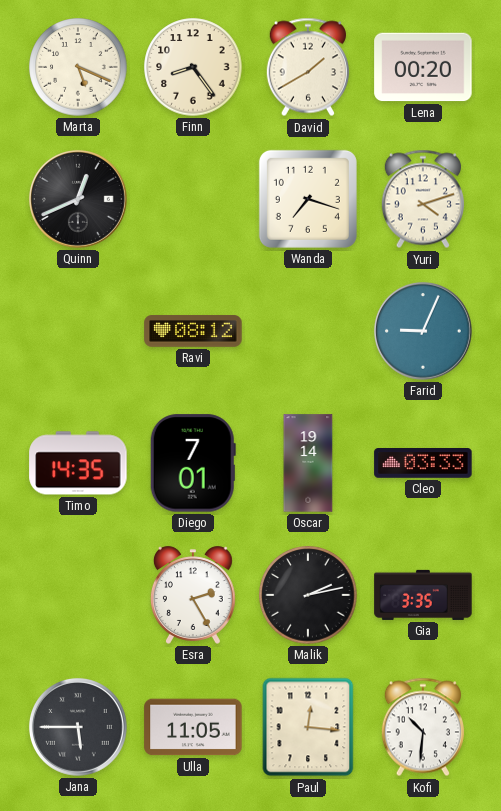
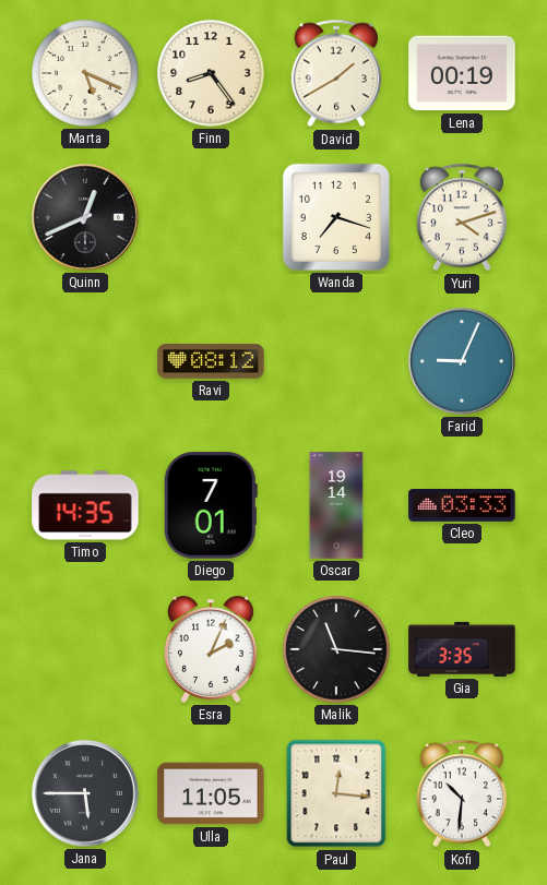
Lena: 00:20 -> 00:19 (462, 73)
Esra: 2:25 -> 2:04 (211, 649)
Malik: 2:13 -> 11:16 (336, 649)
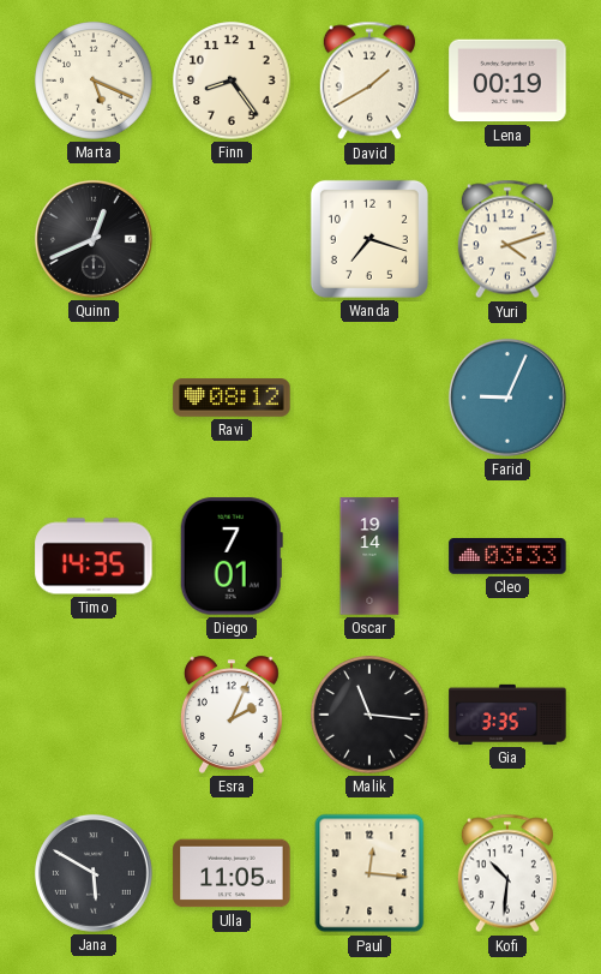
Jana: 5:45 -> 5:50 (94, 873)
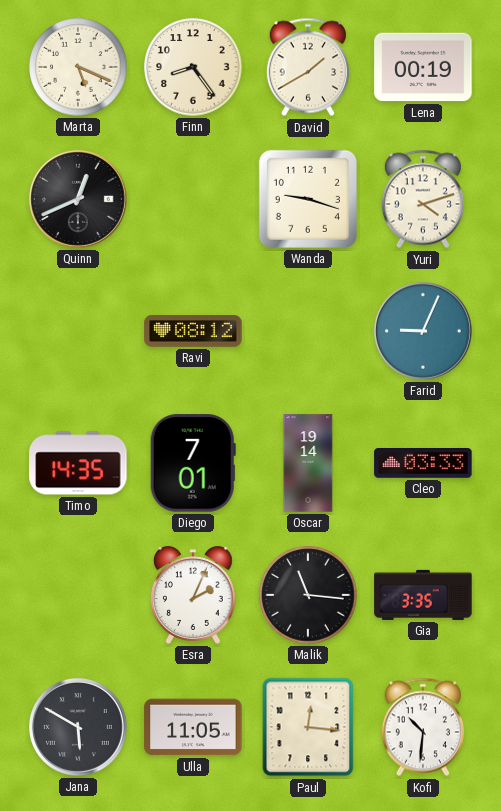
Wanda: 7:18 -> 9:18 (308, 199)
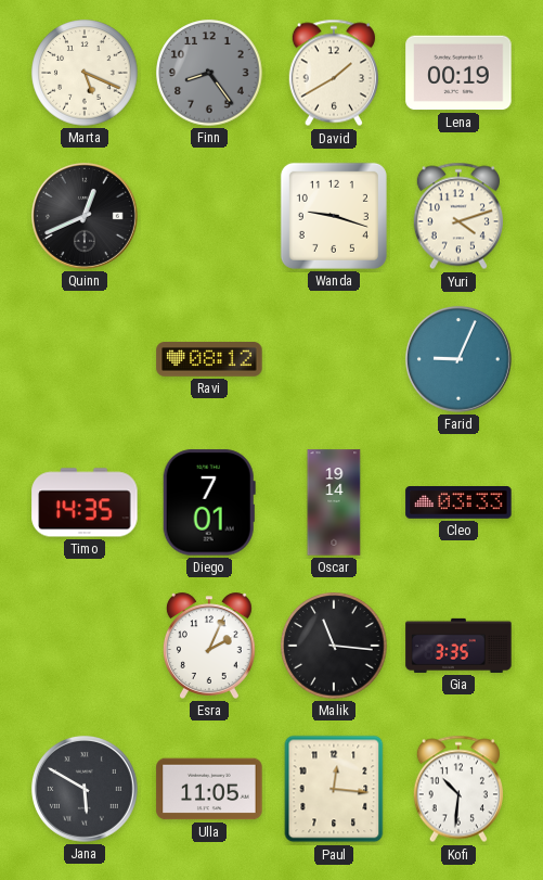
Finn dial: cream -> grey (209, 73)
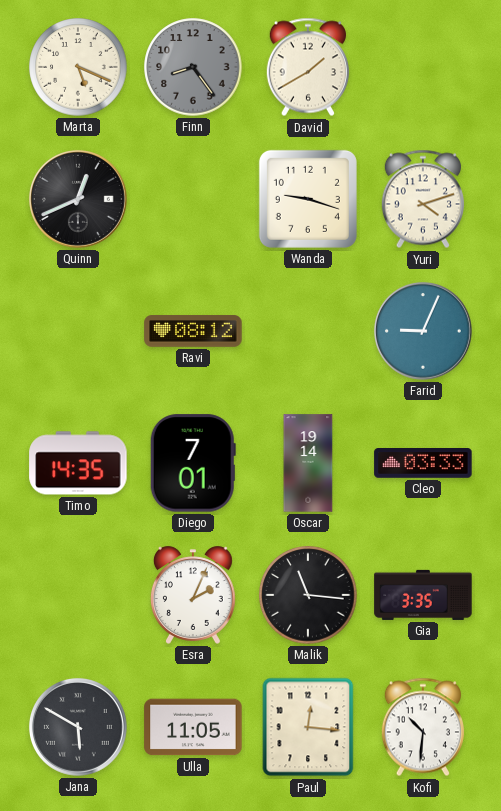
Lena: 00:19 -> none (458, 73)
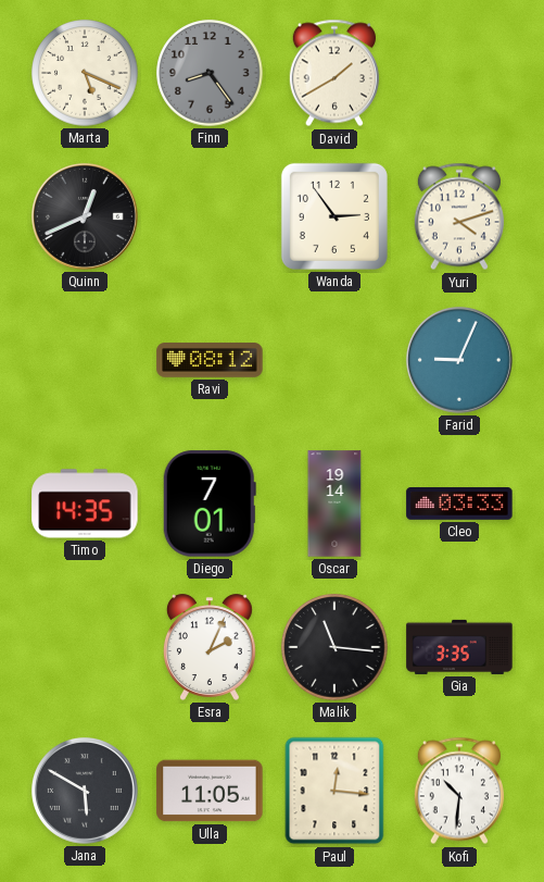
Wanda: 9:18 -> 2:54 (334, 216)
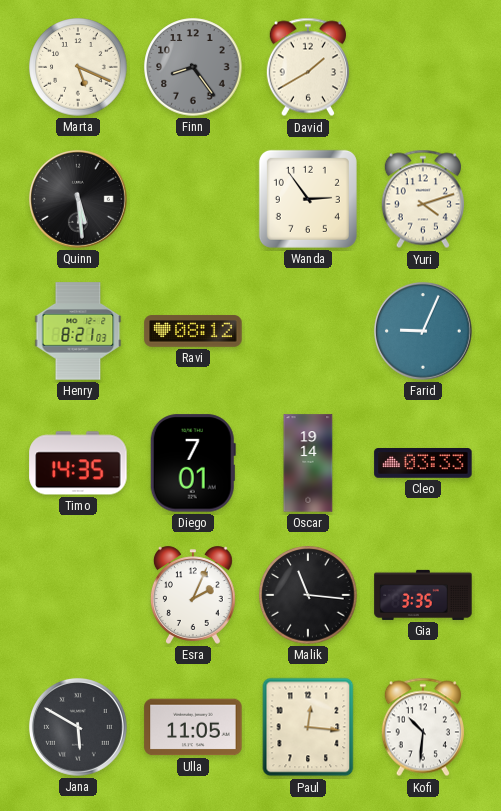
Quinn: 12:41 -> 5:29 (78, 199)
Henry: none -> 8:21 (78, 331)
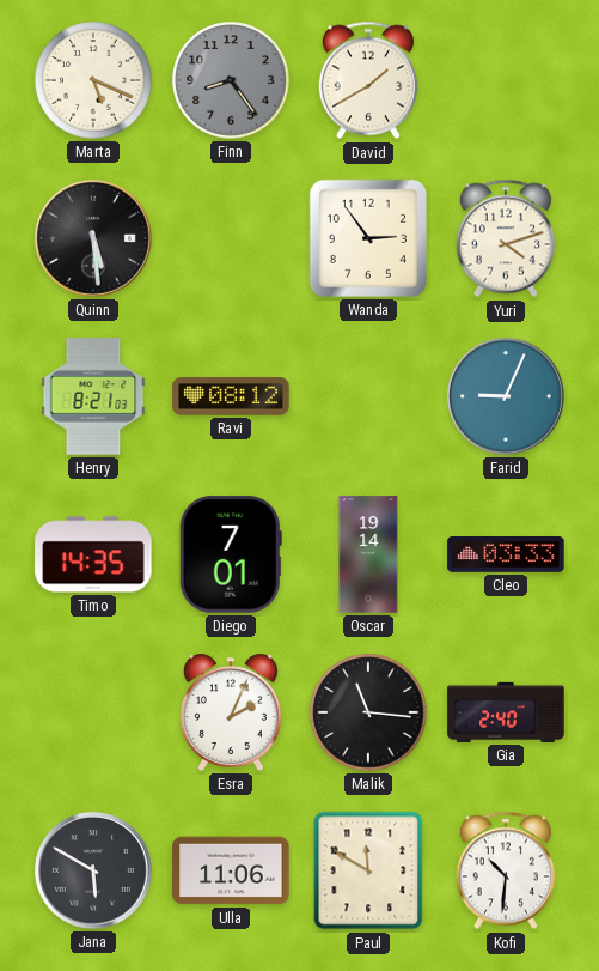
Gia: 3:35 -> 2:40 (506, 712)
Ulla: 11:05 -> 11:06 (231, 870)
Paul: 12:16 -> 11:50 (368, 870)
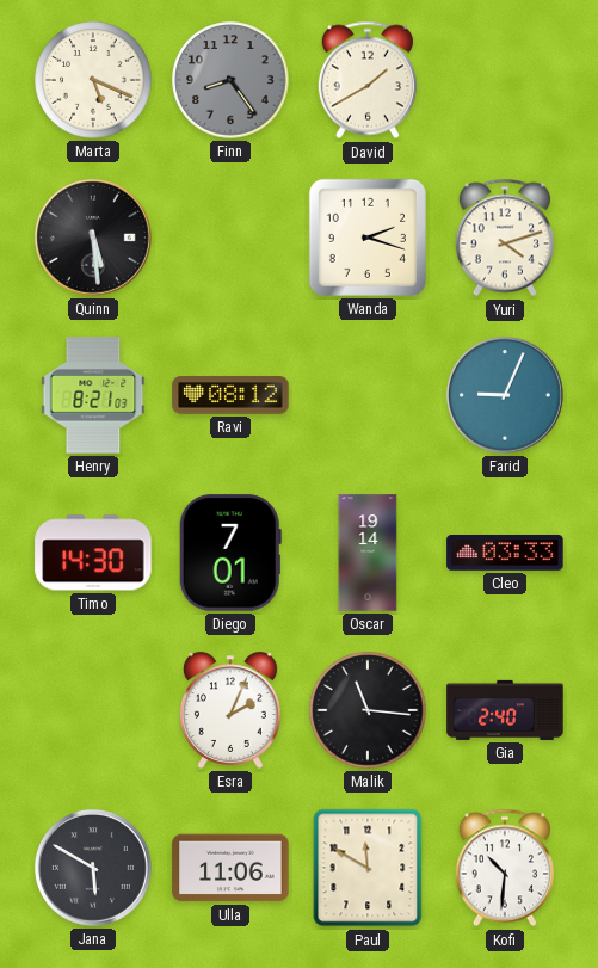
Wanda: 2:54 -> 2:18 (368, 238)
Timo: 14:35 -> 14:30 (93, 553)
